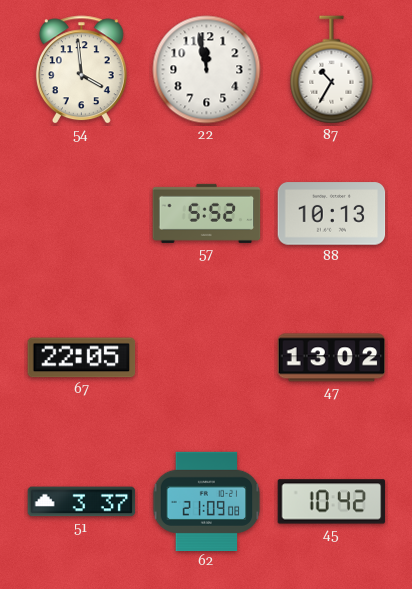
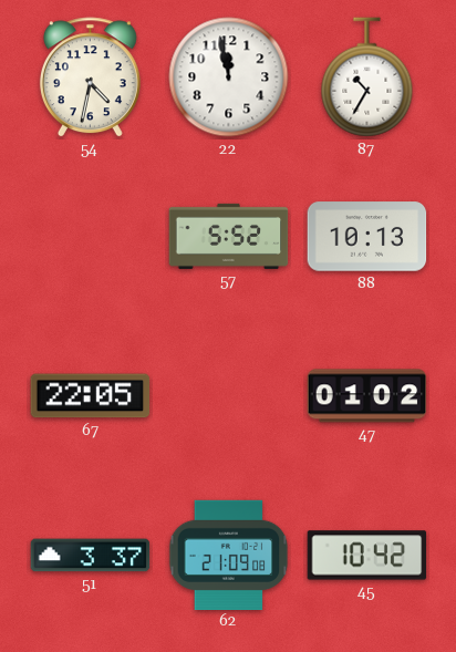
54: 3:59 -> 4:32 (90, 77)
47: 13:02 -> 01:02 (367, 396)
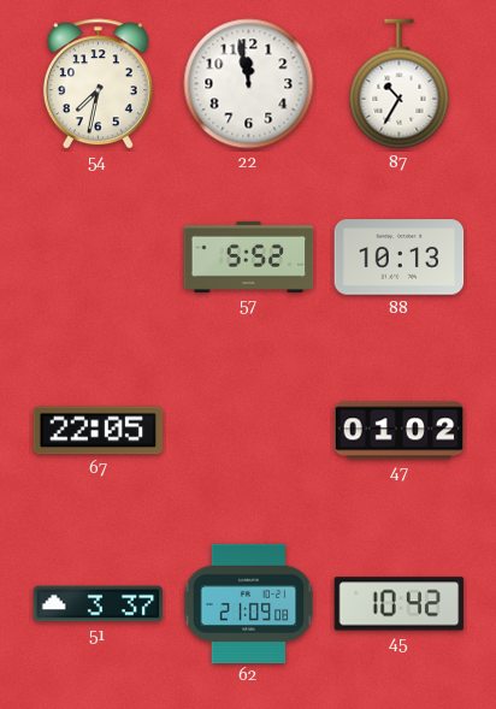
54: 4:32 -> 7:32 (98, 84)
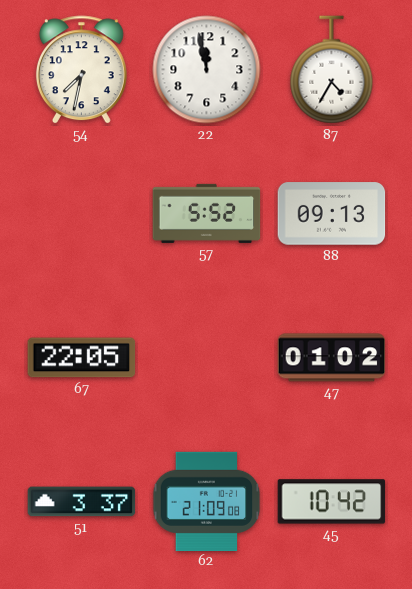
87: 10:35 -> 4:35 (332, 70)
88: 10:13 -> 09:13 (332, 214)
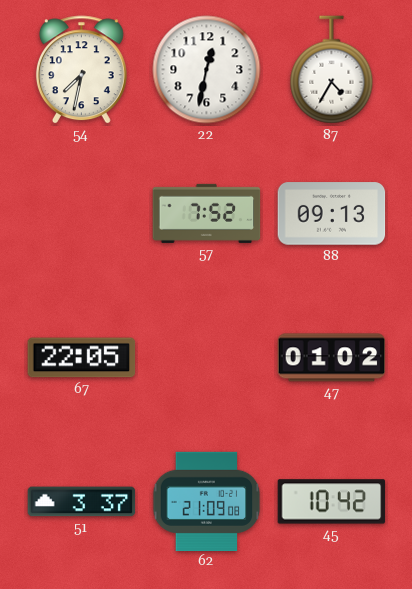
22: 11:58 -> 12:32 (207, 70)
57: 5:52 -> 7:52 (207, 213)
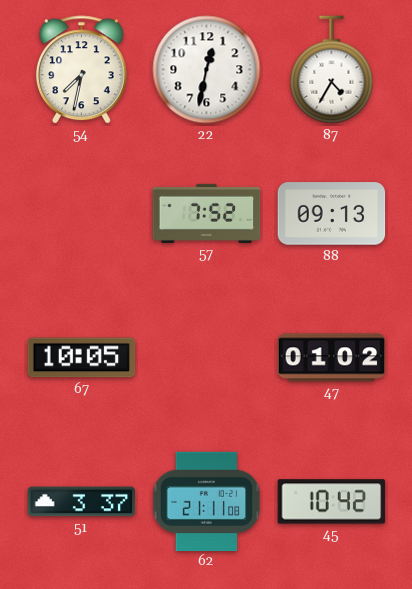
67: 22:05 -> 10:05 (82, 358)
62: 21:09 -> 21:11 (207, 501)
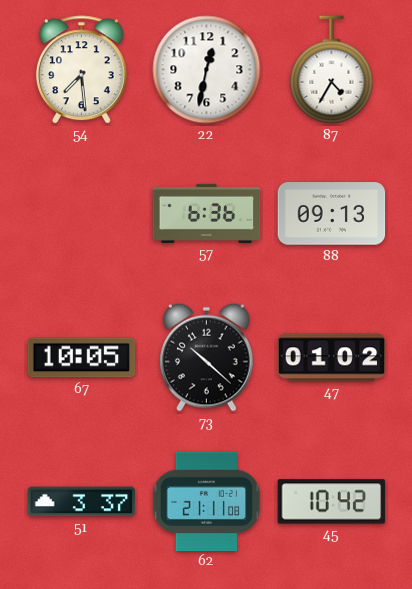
54: 7:32 -> 7:29 (81, 70)
57: 7:52 -> 6:36 (207, 213)
73: none -> 10:22 (207, 357)
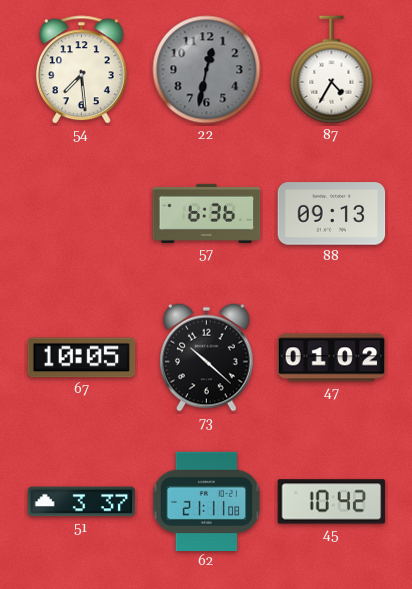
22 dial: white -> grey (207, 70)
